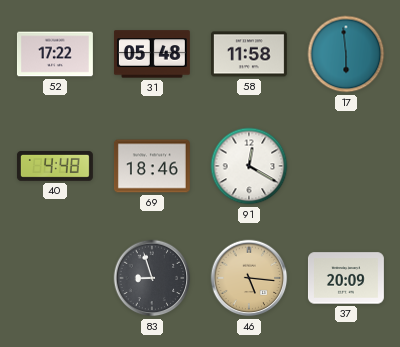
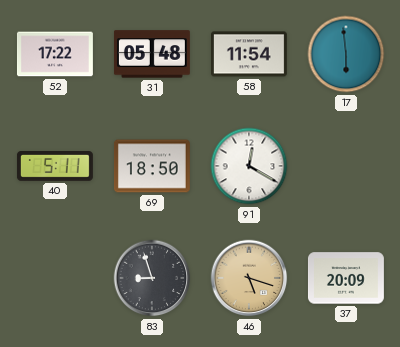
58: 11:58 -> 11:54 (249, 54)
40: 4:48 -> 5:11 (55, 167)
69: 18:46 -> 18:50 (152, 166)
46: 5:16 -> 5:18 (249, 278)
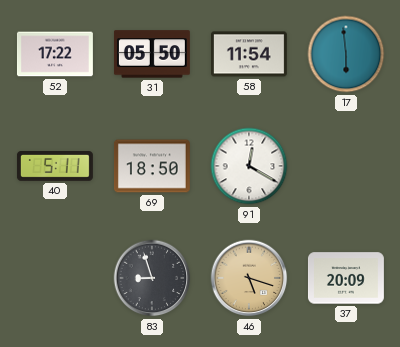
31: 05:48 -> 05:50 (152, 54)
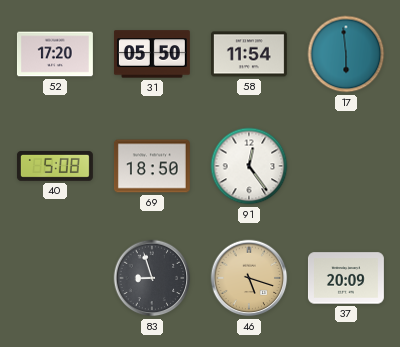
52: 17:22 -> 17:20 (55, 54)
40: 5:11 -> 5:08 (55, 167)
91: 12:20 -> 12:24 (249, 166)
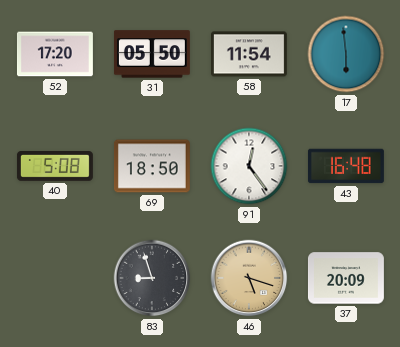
43: none -> 16:48 (346, 166)
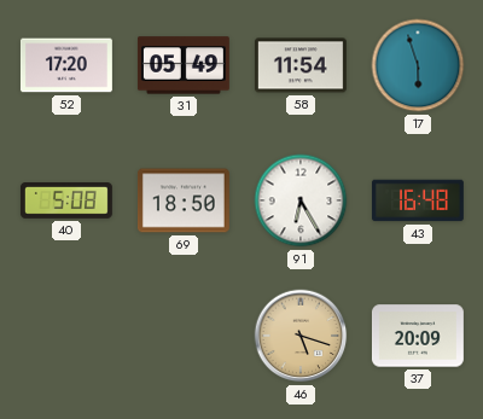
31: 05:50 -> 05:49 (184, 65)
17: 5:59 -> 5:57 (418, 65)
91: 12:24 -> 6:25 (301, 200)
83: 8:57 -> none (152, 278)
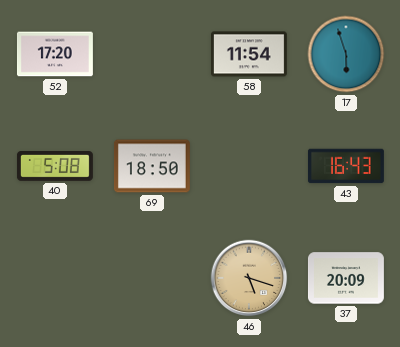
31: 05:49 -> none (184, 65)
91: 6:25 -> none (301, 200)
43: 16:48 -> 16:43 (346, 166)
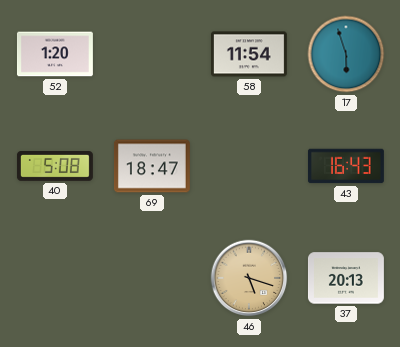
52: 17:20 -> 1:20 (55, 54)
69: 18:50 -> 18:47 (152, 166)
37: 20:09 -> 20:13 (346, 278)
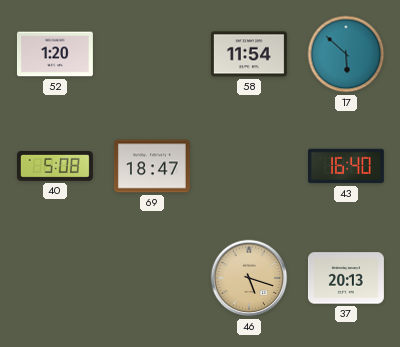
17: 5:57 -> 5:52 (346, 54)
43: 16:43 -> 16:40 (346, 166)
